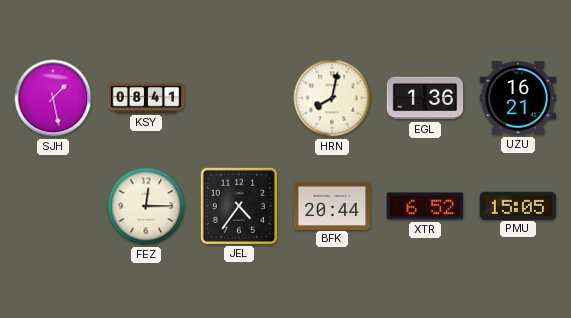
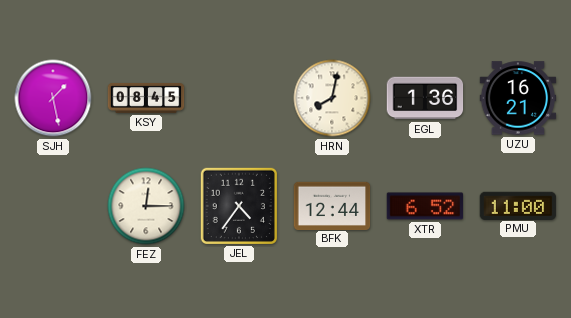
KSY: 08:41 -> 08:45 (146, 98)
BFK: 20:44 -> 12:44 (332, 205)
PMU: 15:05 -> 11:00 (518, 205)
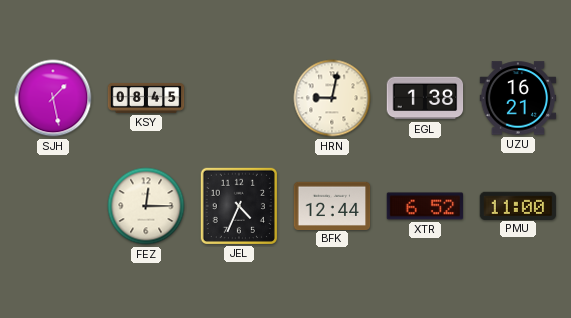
HRN: 8:02 -> 9:02 (332, 98)
EGL: 1:36 -> 1:38 (425, 98)
JEL: 4:36 -> 4:34 (238, 205)
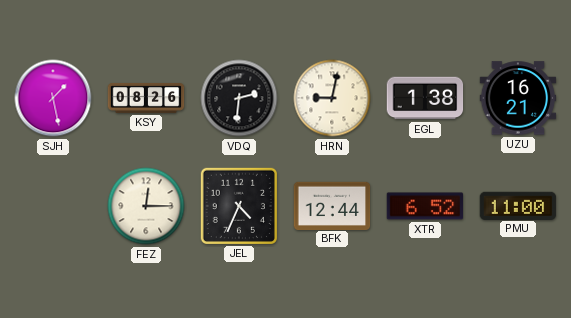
KSY: 08:45 -> 08:26 (146, 98)
VDQ: none -> 2:31 (239, 98)
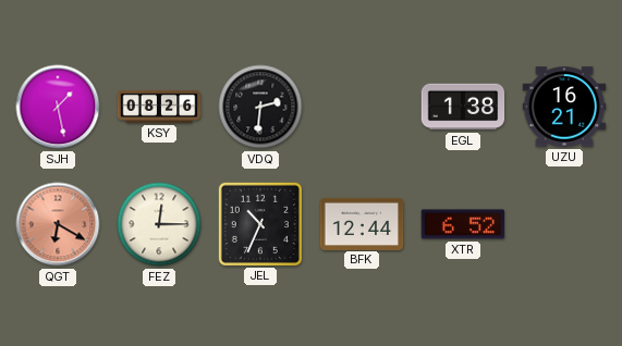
HRN: 9:02 -> none (332, 98)
QGT: none -> 6:20 (58, 224)
JEL: 4:34 -> 10:34 (259, 223)
PMU: 11:00 -> none (518, 205)
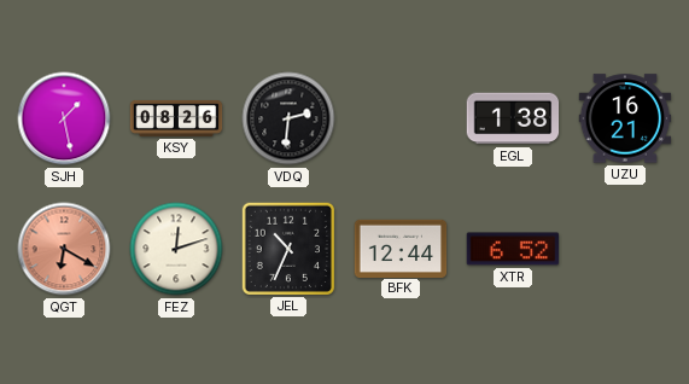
FEZ: 12:15 -> 12:12 (176, 249)
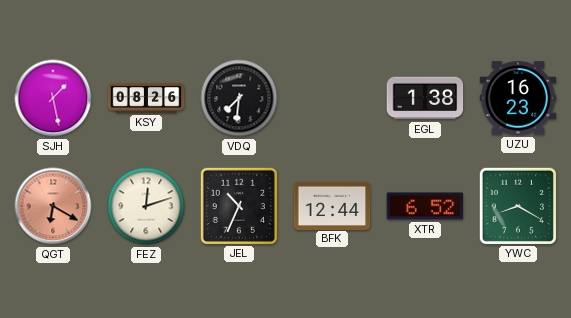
VDQ: 2:31 -> 7:31 (239, 98)
UZU: 16:21 -> 16:23 (518, 98)
YWC: none -> 8:20 (517, 205)
